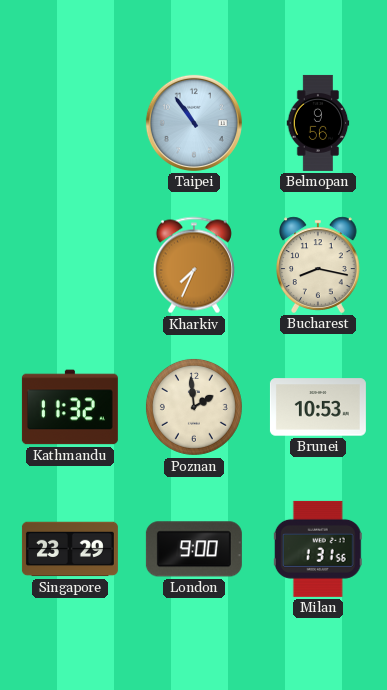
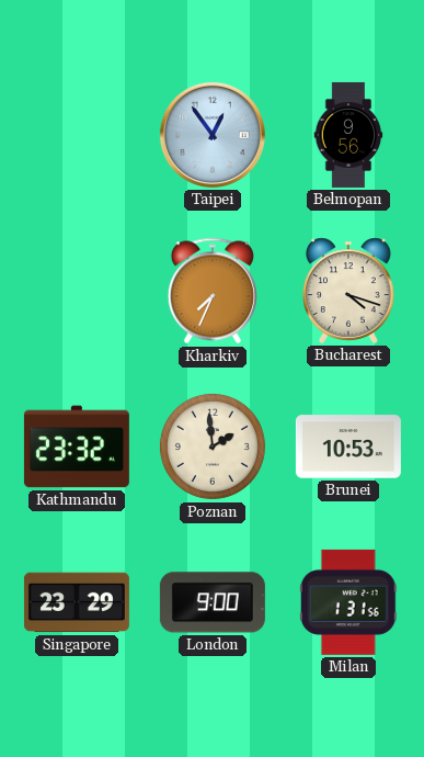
Taipei: 10:54 -> 12:54 (213, 135)
Bucharest: 8:17 -> 4:18 (349, 291)
Kathmandu: 11:32 -> 23:32 (77, 447)
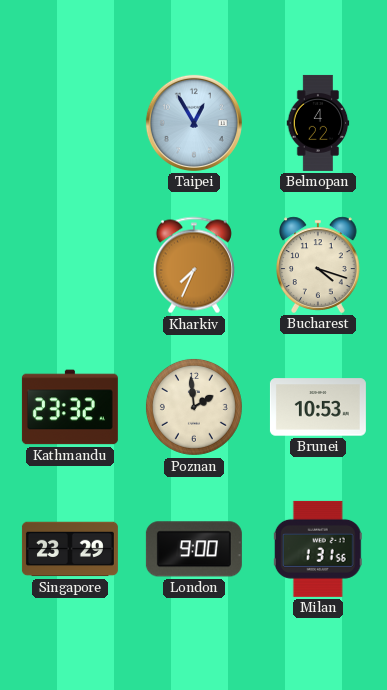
Taipei: 12:54 -> 12:55 (194, 123)
Belmopan: 9:56 -> 4:22 (318, 123)
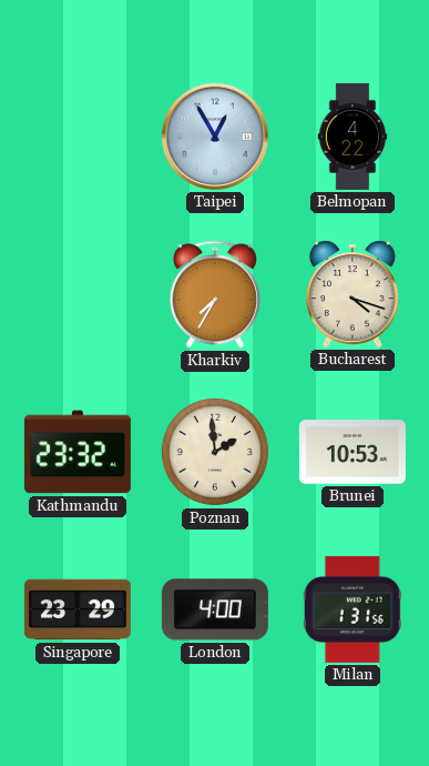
Kharkiv: 7:34 -> 7:35 (215, 294)
London: 9:00 -> 4:00 (215, 609)
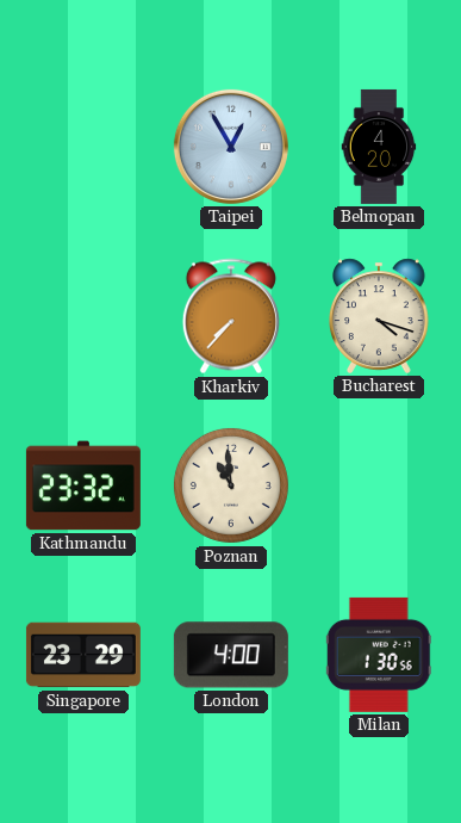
Belmopan: 4:22 -> 4:20 (379, 147)
Kharkiv: 7:35 -> 7:37 (231, 316)
Poznan: 1:59 -> 10:59 (231, 485)
Brunei: 10:53 -> none (353, 452)
Milan: 1:31 -> 1:30 (379, 655)
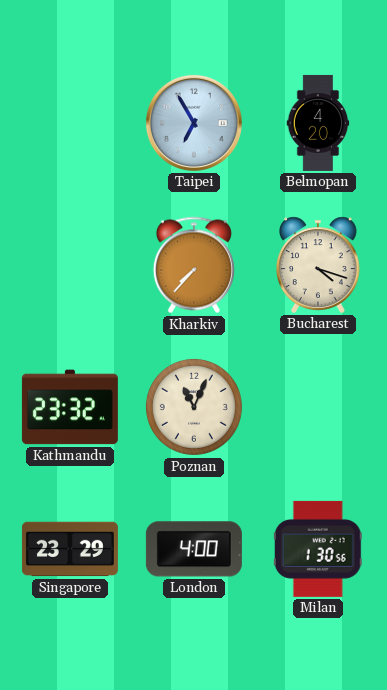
Taipei: 12:55 -> 6:55 (194, 123)
Poznan: 10:59 -> 11:04 (194, 407)
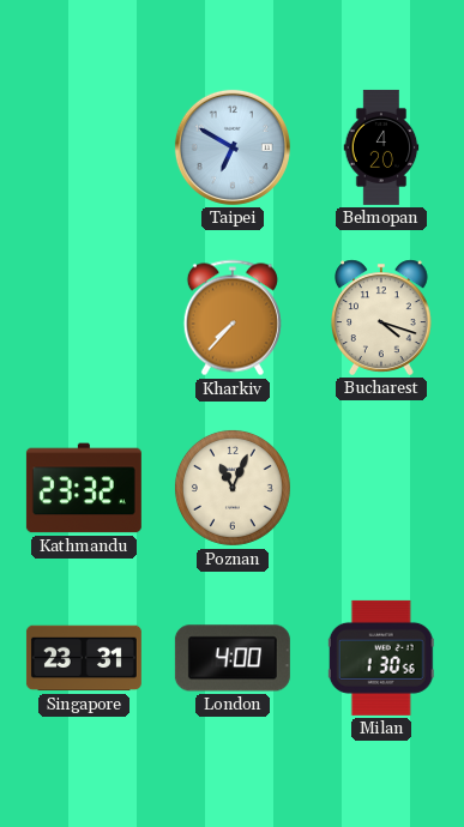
Taipei: 6:55 -> 6:50 (233, 147)
Singapore: 23:29 -> 23:31 (84, 658)
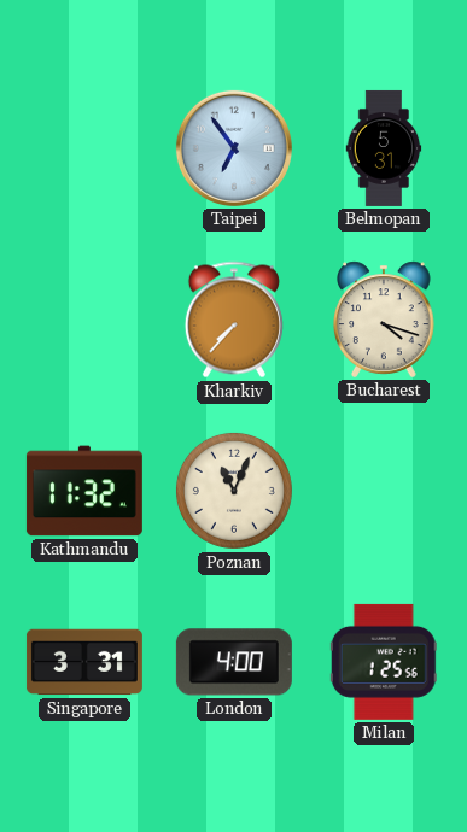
Taipei: 6:50 -> 6:54 (234, 148)
Belmopan: 4:20 -> 5:31 (384, 148)
Kathmandu: 23:32 -> 11:32 (84, 491)
Singapore: 23:31 -> 3:31 (84, 662)
Milan: 1:30 -> 1:25 (384, 662)
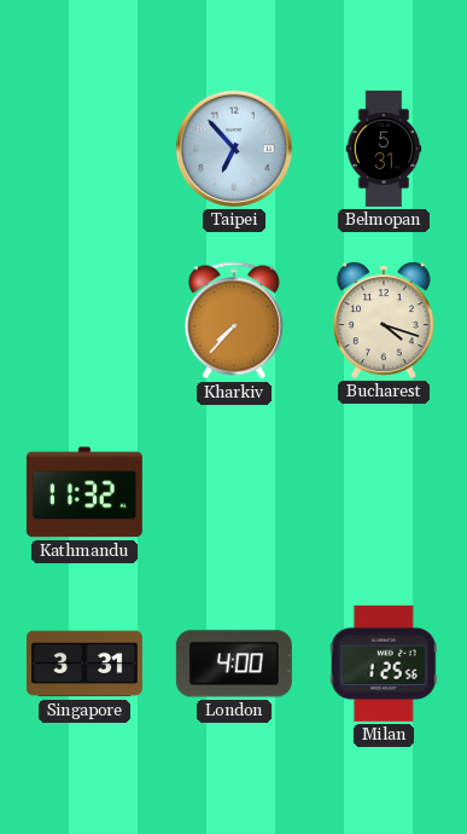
Taipei: 6:54 -> 6:53 (234, 149)
Poznan: 11:04 -> none (234, 491)
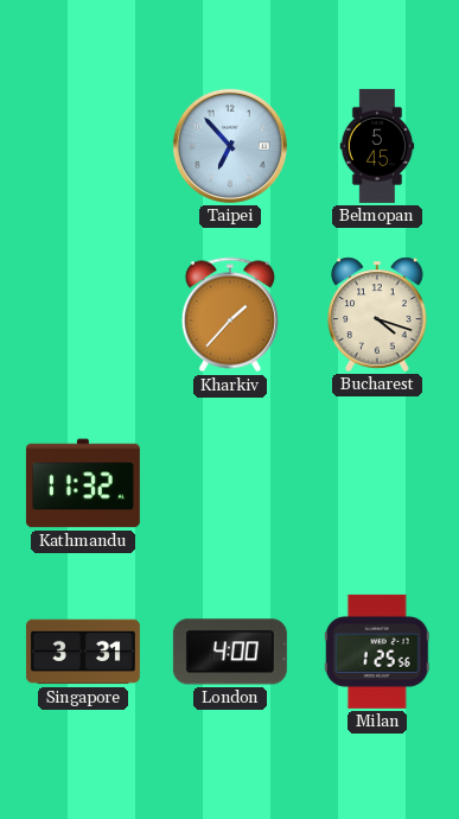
Belmopan: 5:31 -> 5:45 (377, 146)
Kharkiv: 7:37 -> 1:37 (230, 315)
